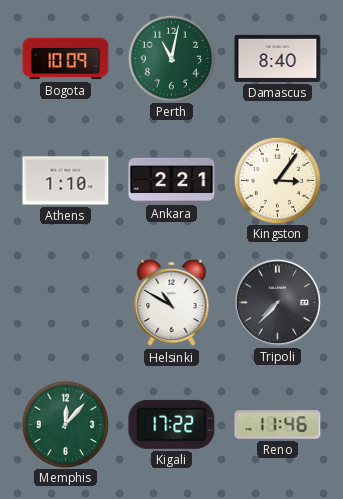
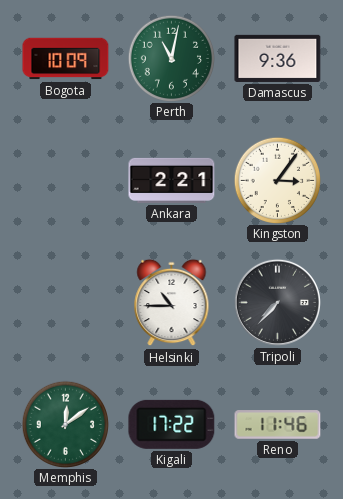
Damascus: 8:40 -> 9:36 (278, 58)
Athens: 1:10 -> none (66, 181)
Helsinki: 10:50 -> 10:45 (172, 303)
Memphis: 12:07 -> 12:09 (65, 424)
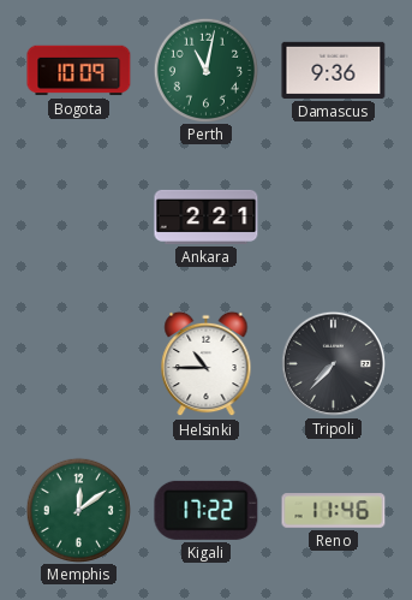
Kingston: 3:06 -> none (277, 180)
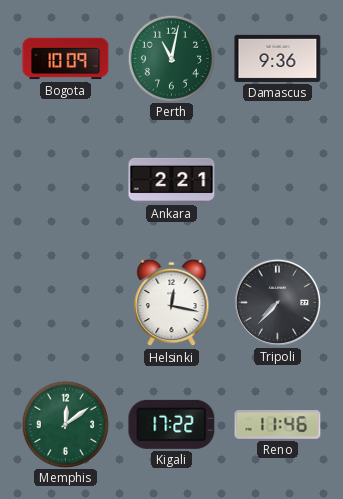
Helsinki: 10:45 -> 12:17 (172, 303)
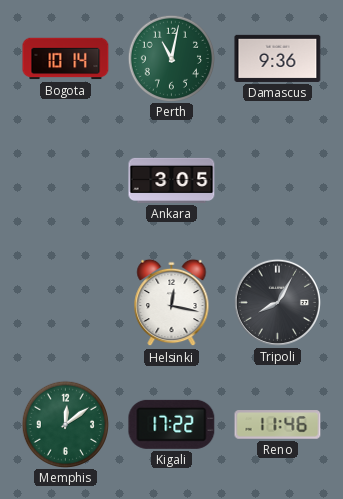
Bogota: 10:09 -> 10:14 (66, 59)
Ankara: 2:21 -> 3:05 (172, 180)
Tripoli: 7:37 -> 8:05 (277, 302)
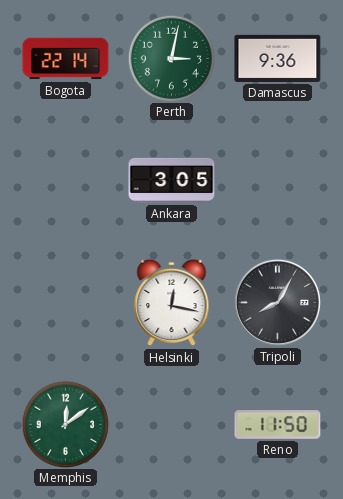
Bogota: 10:14 -> 22:14 (66, 59)
Perth: 11:02 -> 3:02 (171, 58)
Kigali: 17:22 -> none (172, 424)
Reno: 11:46 -> 11:50 (278, 425)
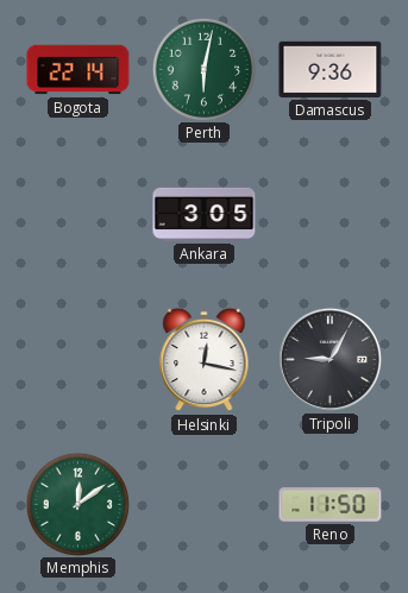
Perth: 3:02 -> 6:02 (203, 69)
Tripoli: 8:05 -> 9:05 (329, 359)
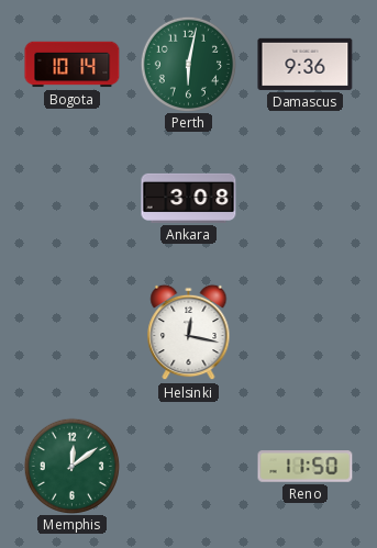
Bogota: 22:14 -> 10:14 (73, 65)
Ankara: 3:05 -> 3:08 (189, 198)
Tripoli: 9:05 -> none (329, 359)
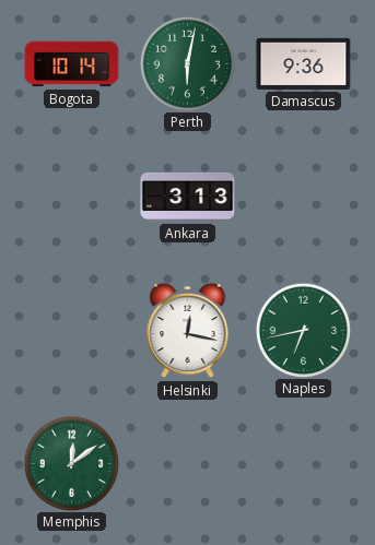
Ankara: 3:08 -> 3:13 (188, 197)
Naples: none -> 6:43 (303, 330)
Reno: 11:50 -> none (306, 467)
